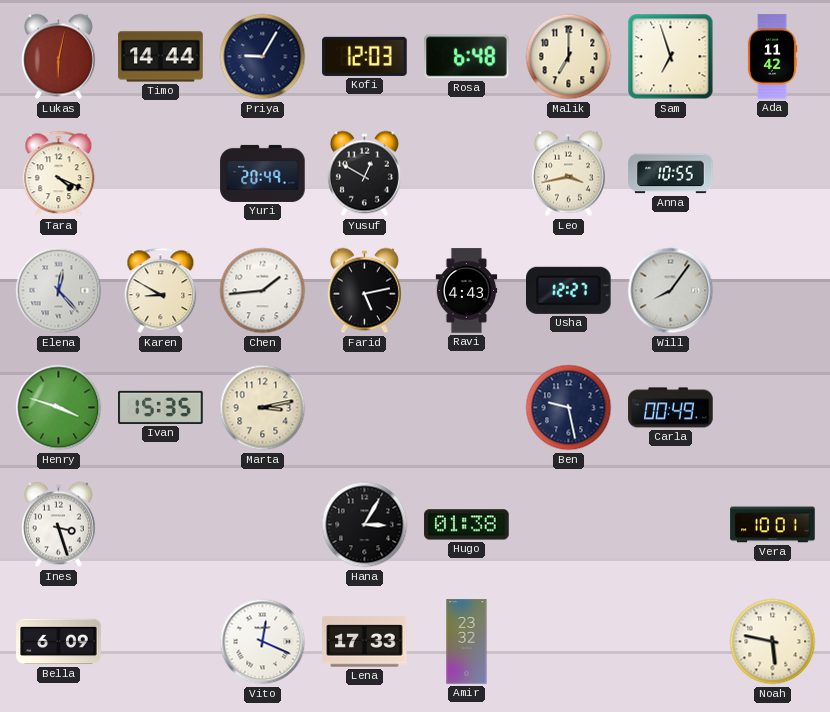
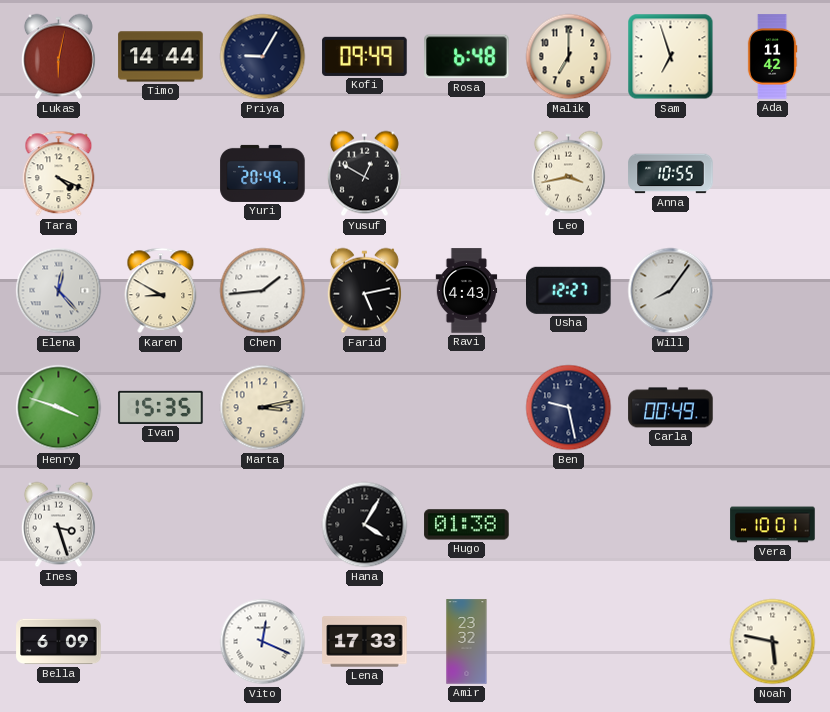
Kofi: 12:03 -> 09:49 (365, 56)
Hana: 3:05 -> 4:05 (365, 525)
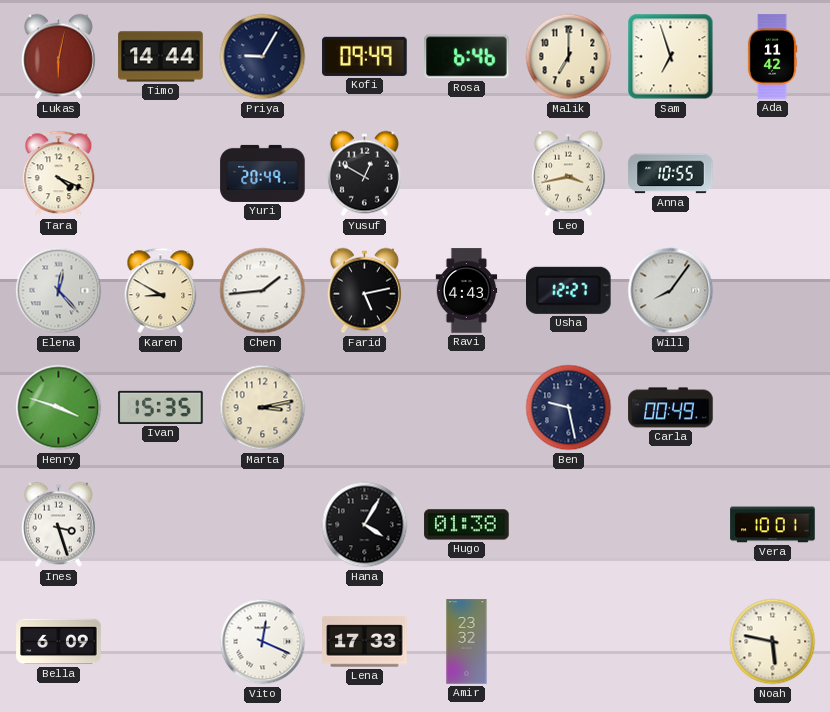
Rosa: 6:48 -> 6:46 (467, 57)
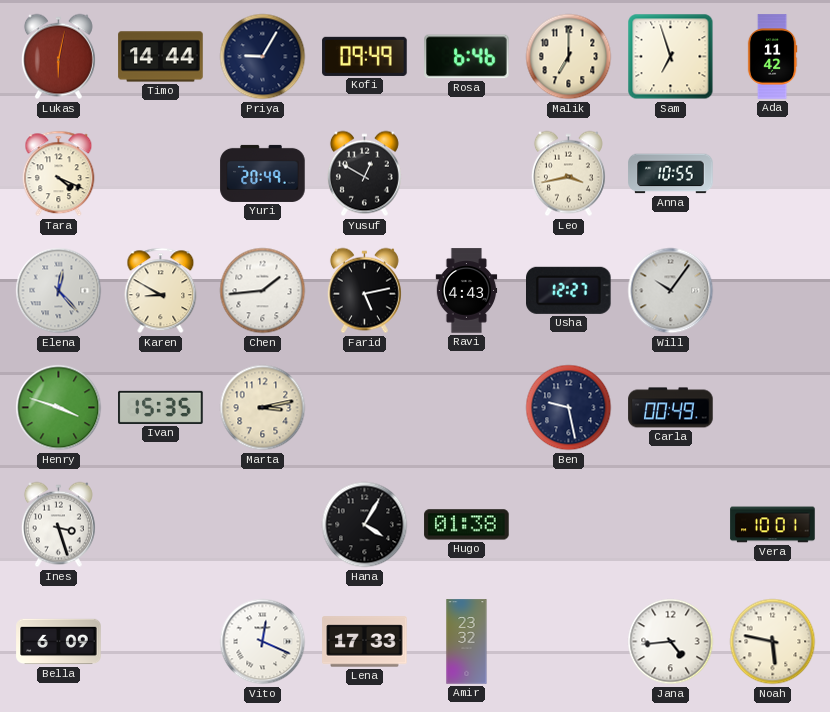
Will: 8:06 -> 10:06 (671, 291)
Jana: none -> 4:44 (671, 642)
